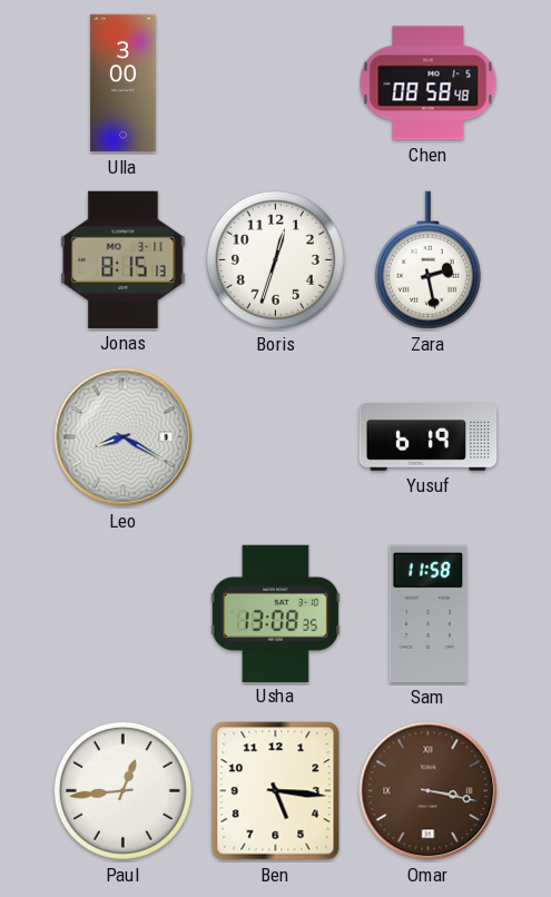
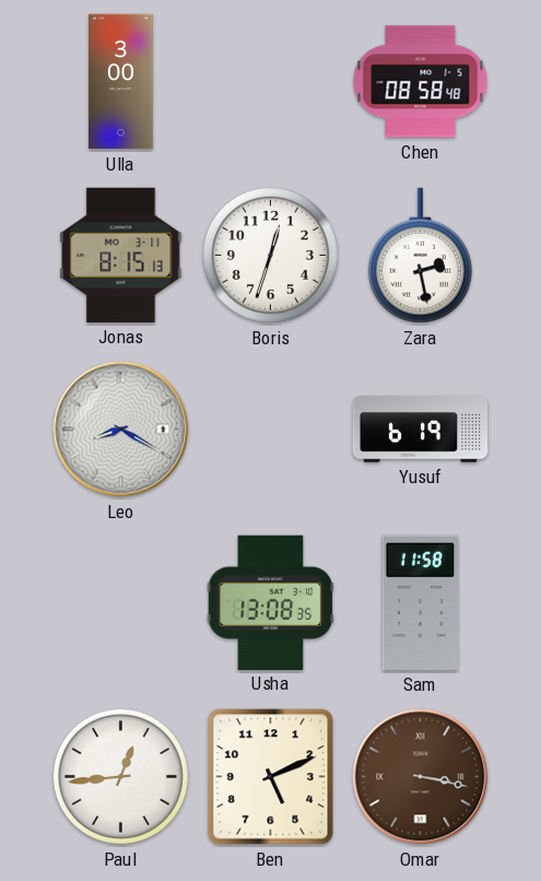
Ben: 5:16 -> 5:11 (271, 777)
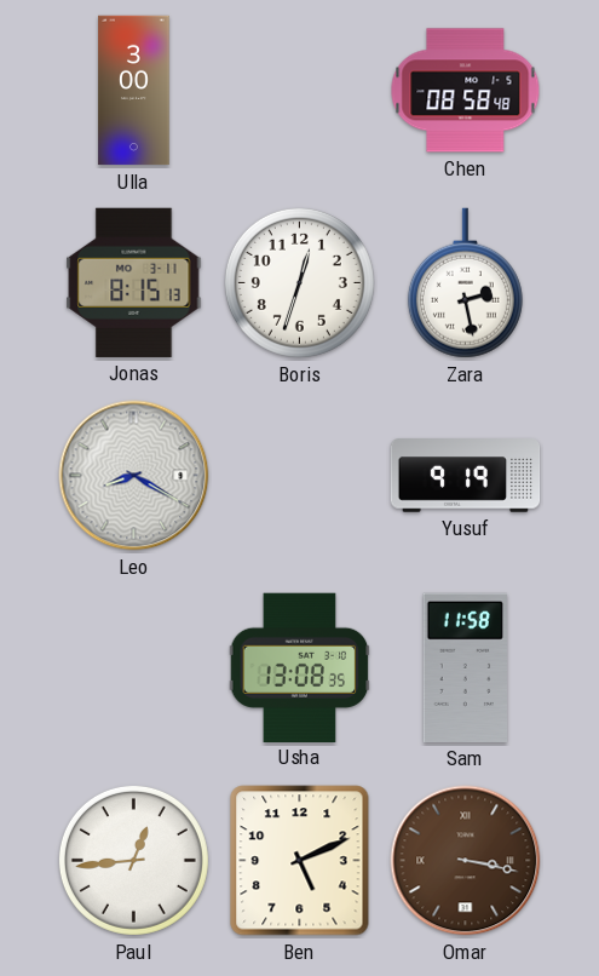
Yusuf: 6:19 -> 9:19 (466, 476)
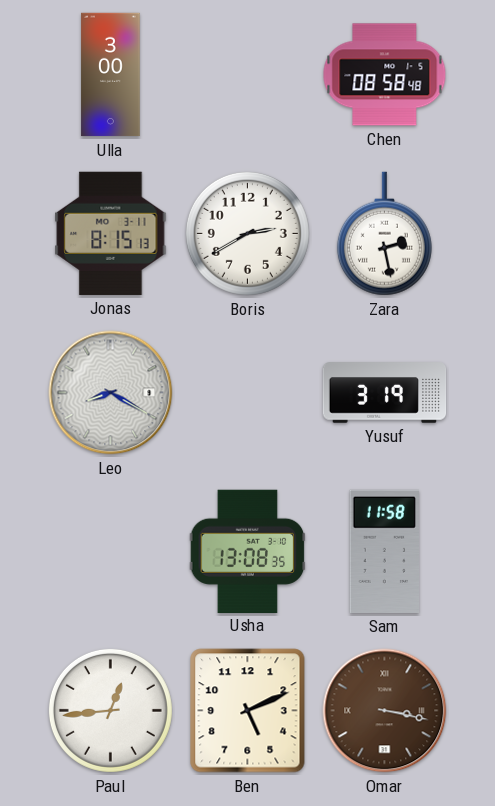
Boris: 12:33 -> 2:40 (247, 233)
Yusuf: 9:19 -> 3:19 (385, 393)
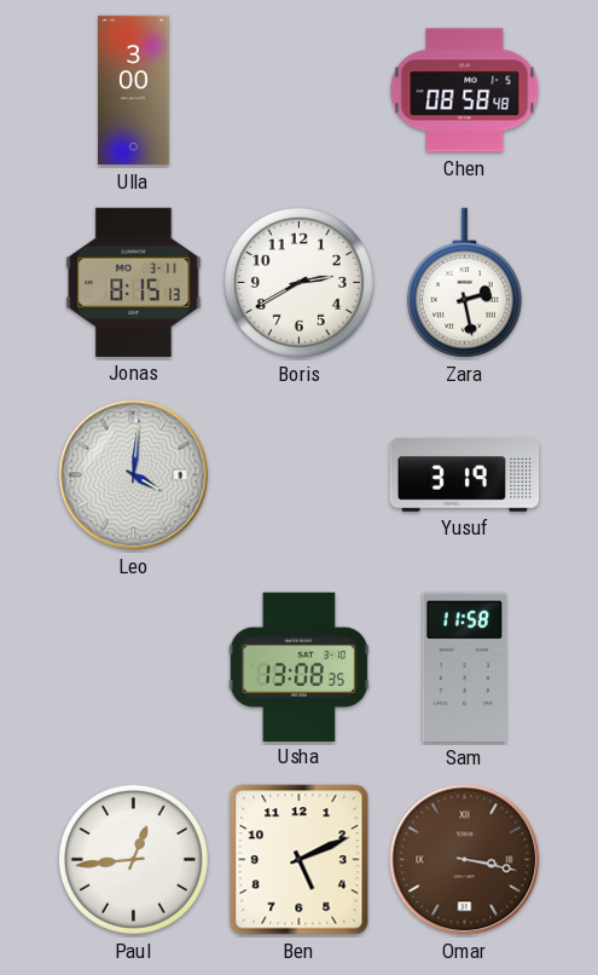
Leo: 8:20 -> 4:01 (134, 475)
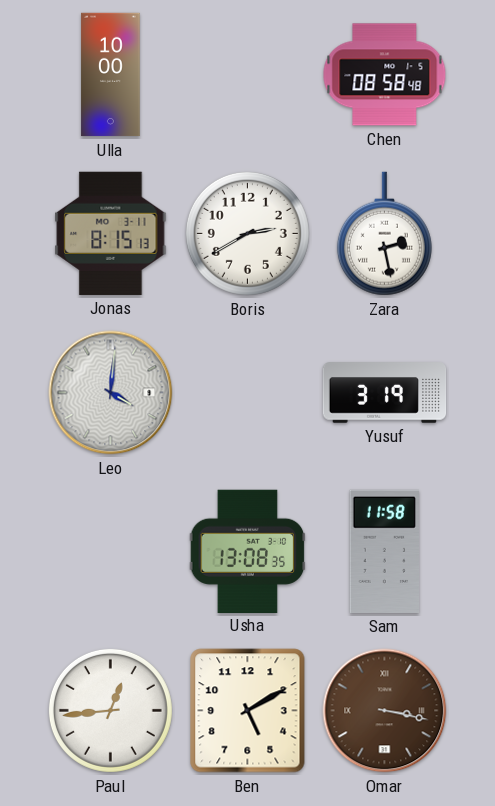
Ulla: 3:00 -> 10:00 (111, 75)
Ben: 5:11 -> 5:10 (248, 711)
